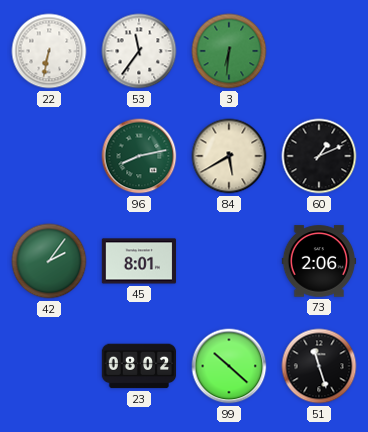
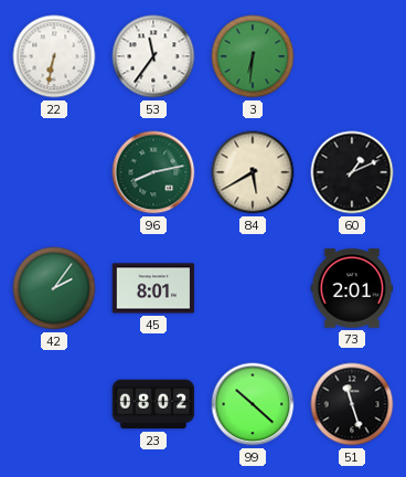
73: 2:06 -> 2:01 (352, 288)
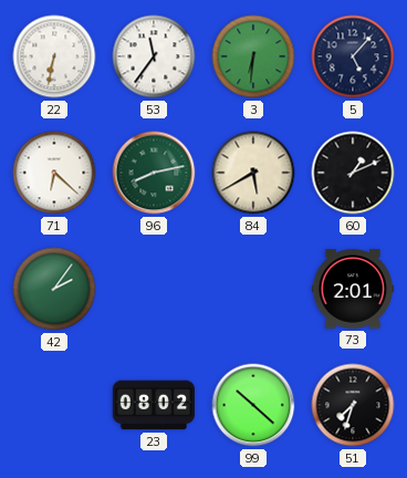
5: none -> 5:07 (353, 56)
71: none -> 6:22 (54, 173)
45: 8:01 -> none (153, 288)
51: 11:27 -> 7:33 (353, 405)
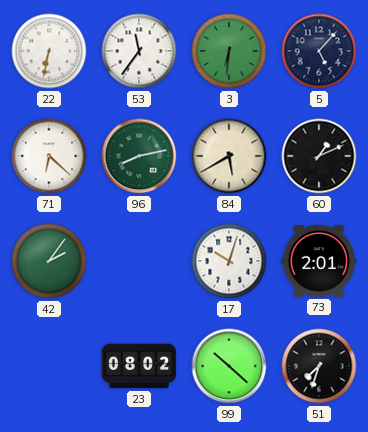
17: none -> 10:03 (229, 261)
